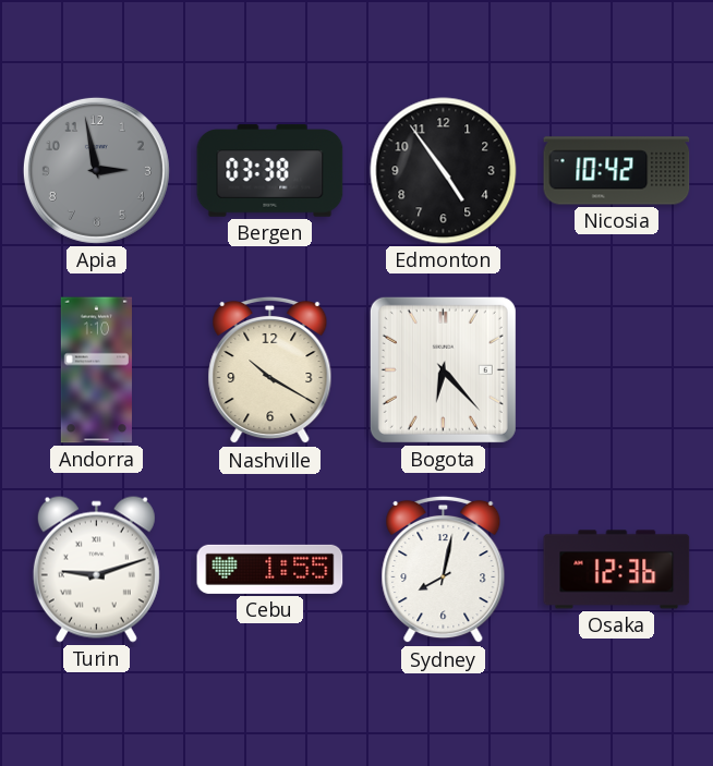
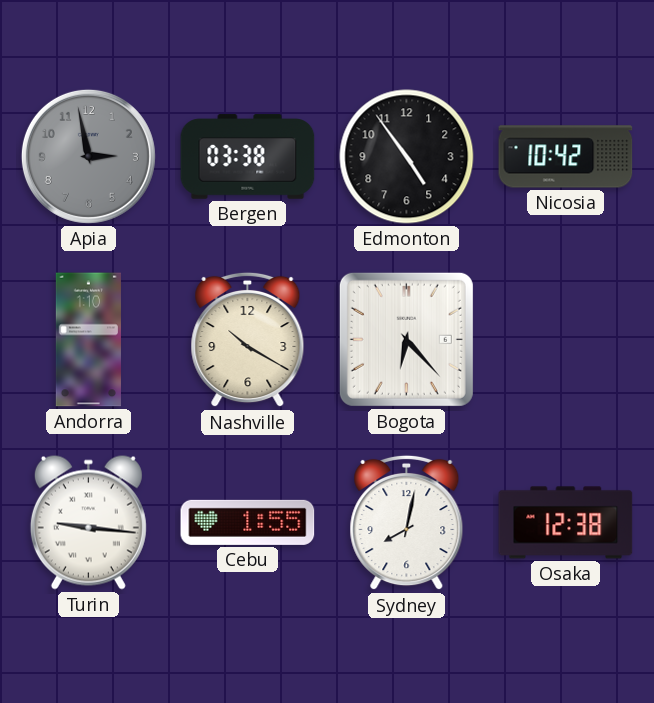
Turin: 9:12 -> 9:16 (88, 522)
Osaka: 12:36 -> 12:38 (566, 523)
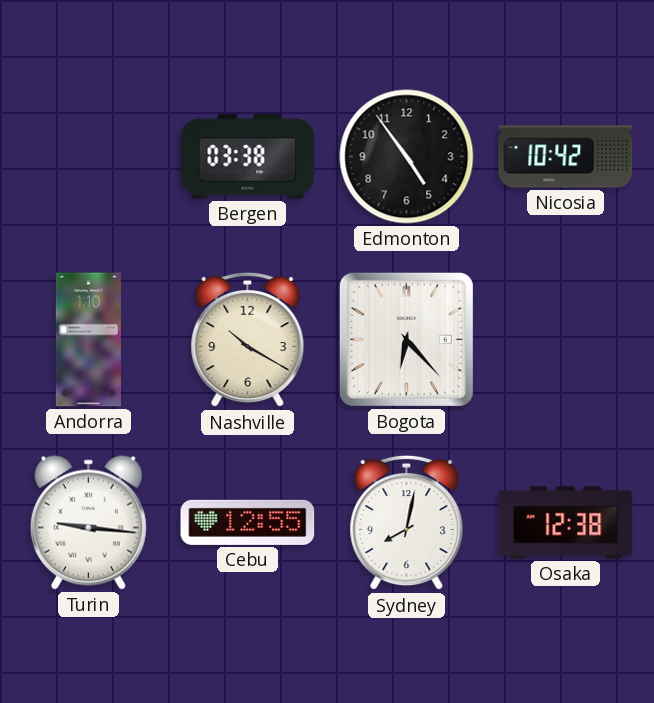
Apia: 2:58 -> none (88, 156)
Cebu: 1:55 -> 12:55 (248, 522)
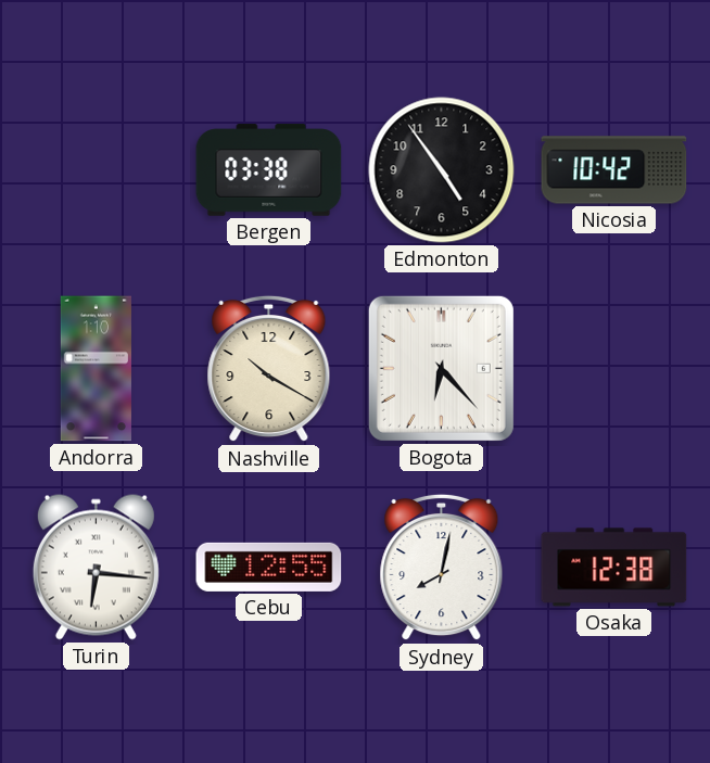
Turin: 9:16 -> 6:16 (96, 567)
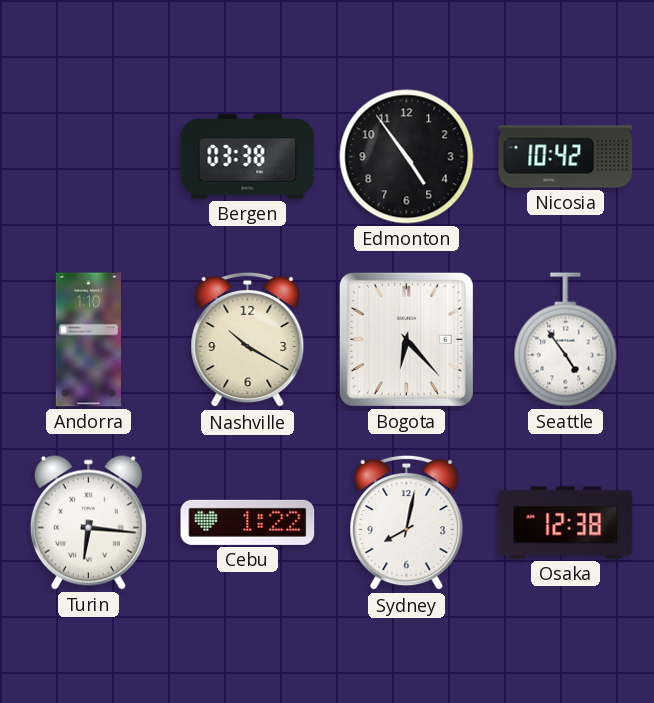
Seattle: none -> 4:54 (566, 340)
Cebu: 12:55 -> 1:22 (248, 522)
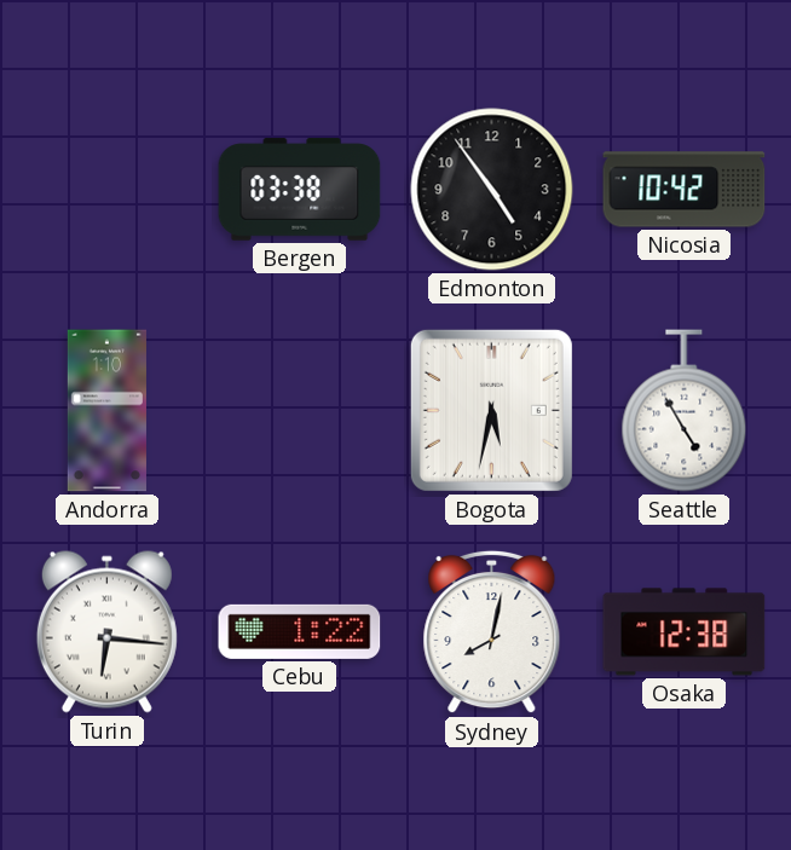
Nashville: 10:20 -> none (248, 340)
Bogota: 6:23 -> 5:32 (491, 410)
Seattle: 4:54 -> 4:55 (685, 411)
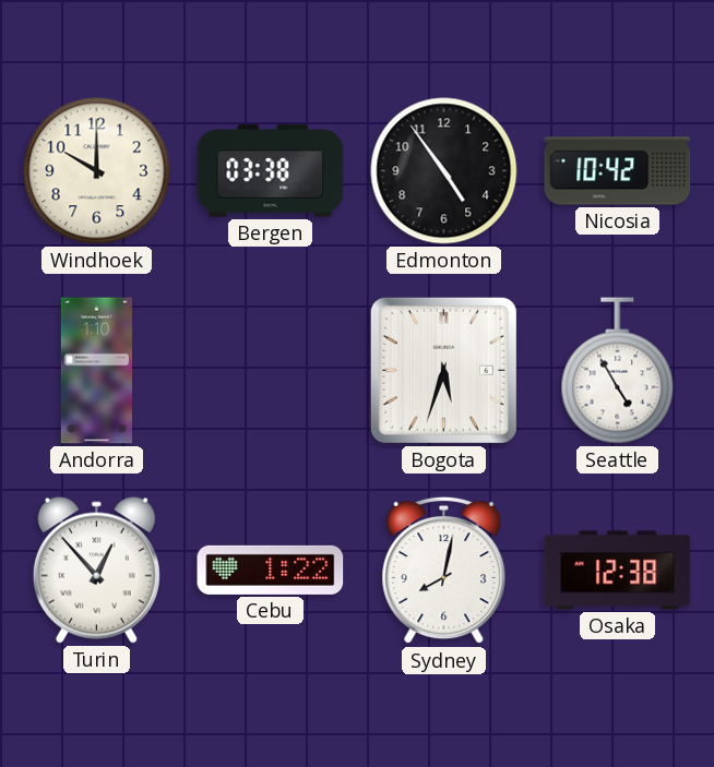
Windhoek: none -> 10:00 (97, 171)
Bogota: 5:32 -> 5:33 (443, 370)
Turin: 6:16 -> 12:53 (96, 570)
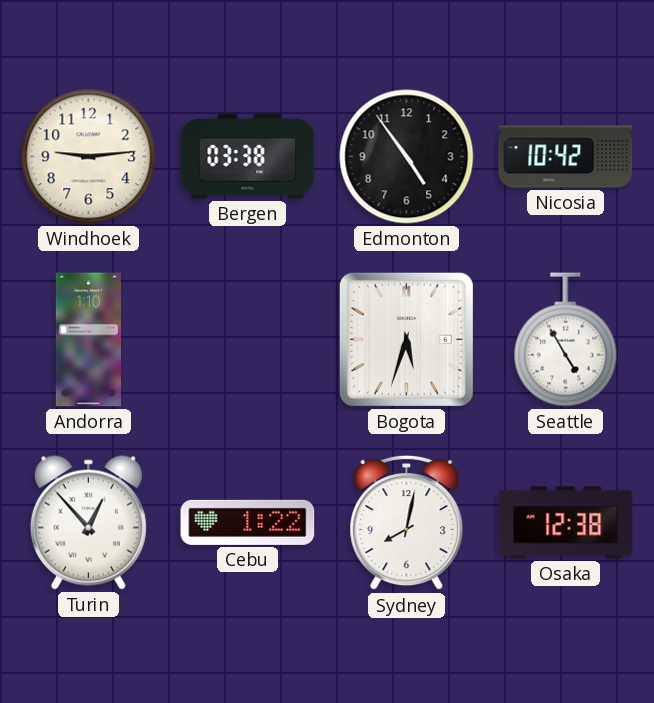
Windhoek: 10:00 -> 9:14 (89, 157)
